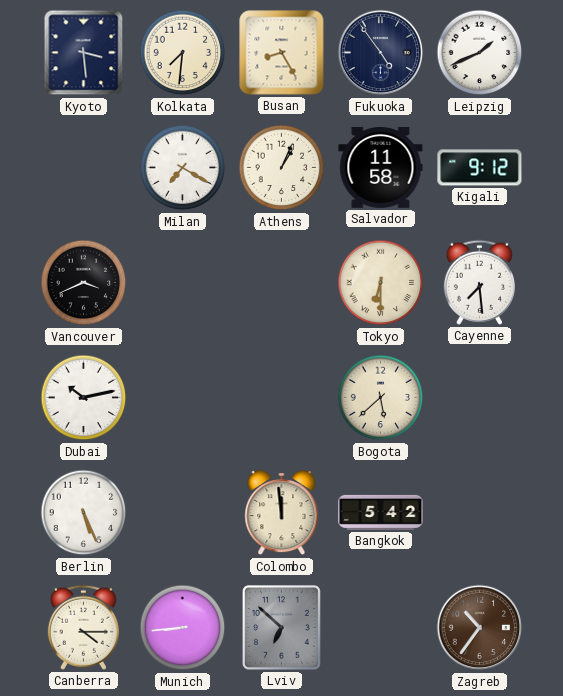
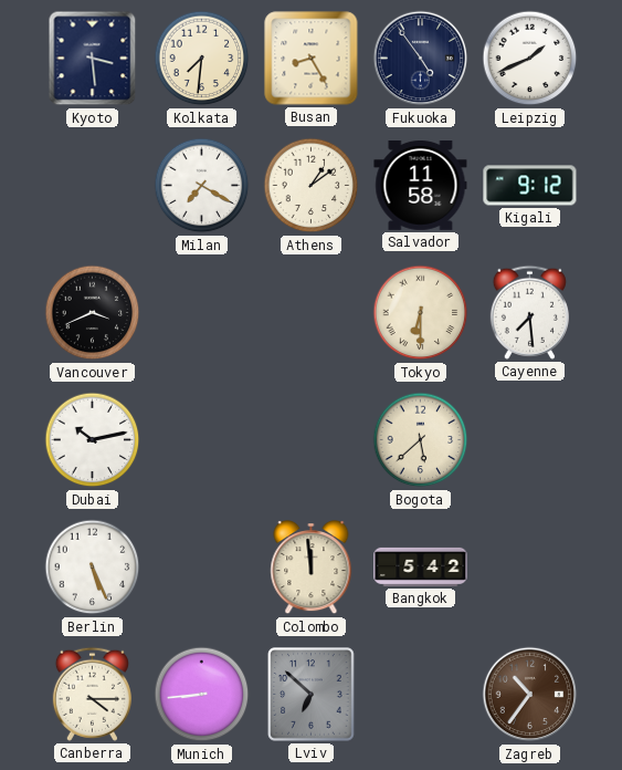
Athens: 1:04 -> 1:09 (312, 186)
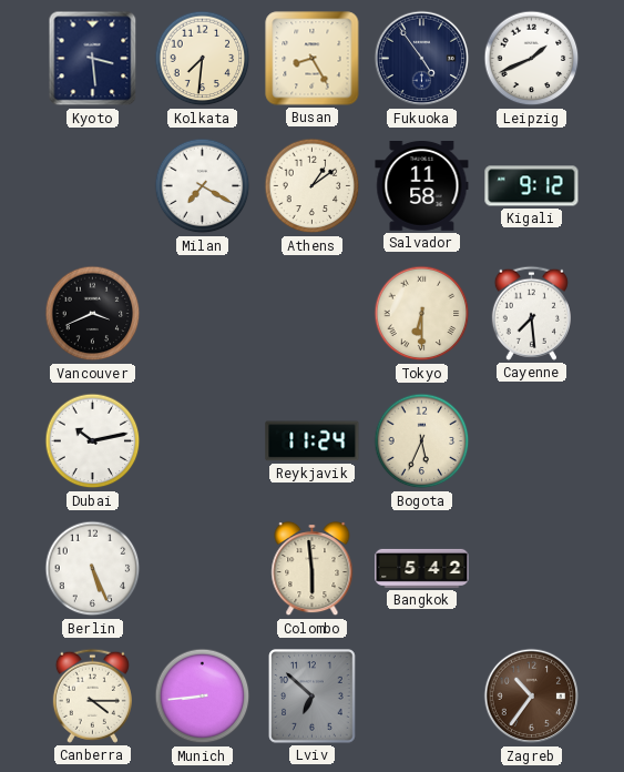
Reykjavik: none -> 11:24 (313, 441)
Bogota: 5:38 -> 5:34 (422, 441)
Colombo: 11:59 -> 5:59 (313, 569)
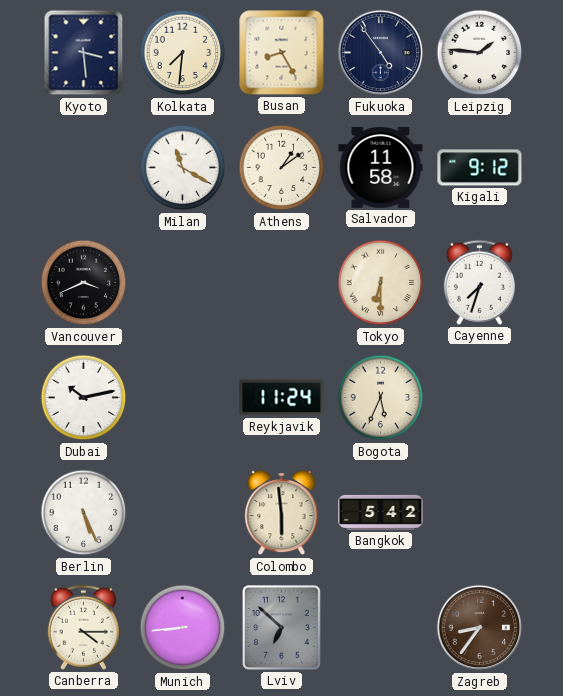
Leipzig: 1:41 -> 1:46 (480, 53)
Milan: 7:20 -> 11:20 (183, 168)
Cayenne: 7:29 -> 7:33 (479, 282)
Zagreb: 10:36 -> 8:36 (480, 628)
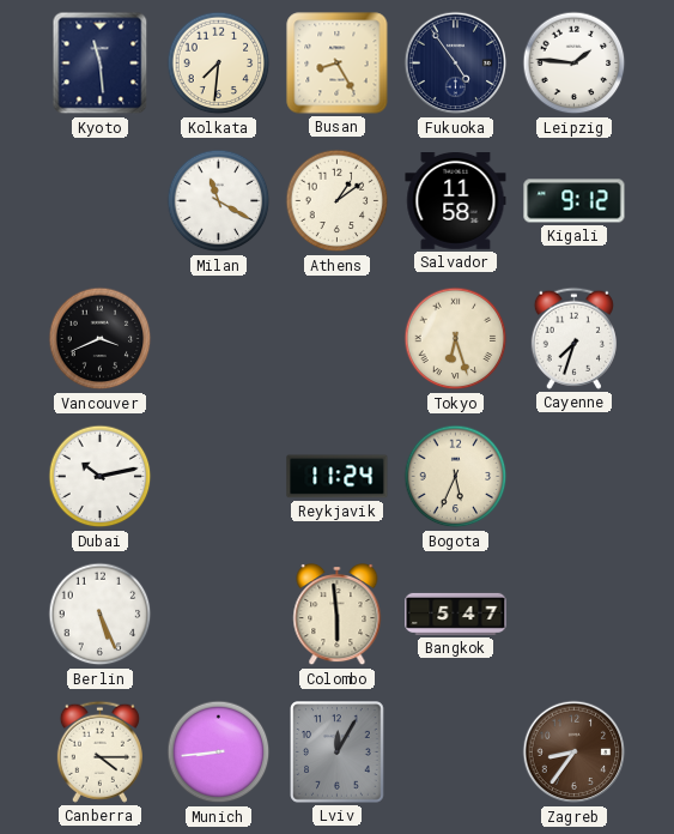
Kyoto: 3:29 -> 11:29 (101, 64)
Tokyo: 6:30 -> 6:27 (456, 339)
Bangkok: 5:42 -> 5:47 (456, 614)
Lviv: 6:52 -> 12:05 (338, 753)
